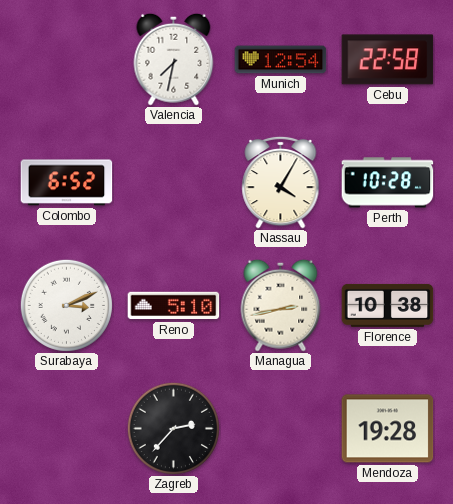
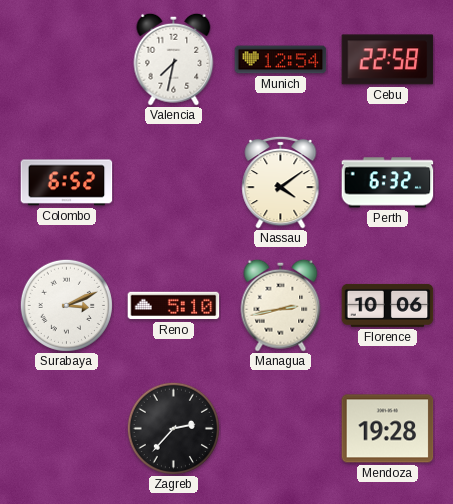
Nassau: 4:05 -> 4:09 (281, 182)
Perth: 10:28 -> 6:32 (388, 183)
Florence: 10:38 -> 10:06 (388, 305)
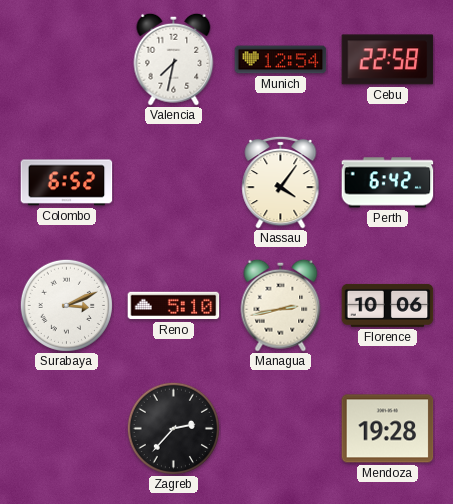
Nassau: 4:09 -> 4:06 (281, 182)
Perth: 6:32 -> 6:42 (388, 183)
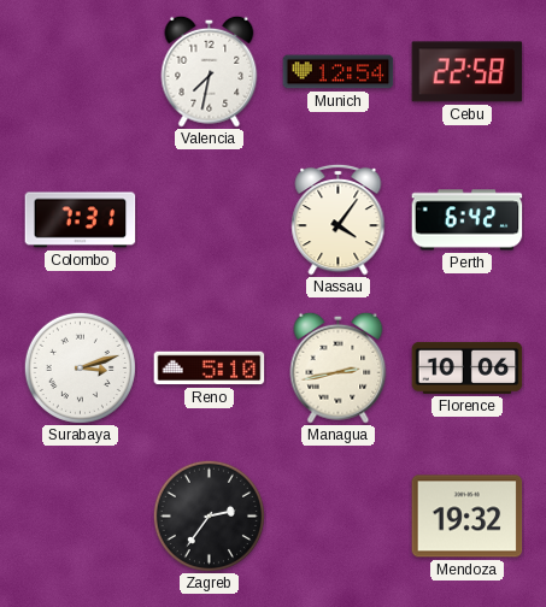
Colombo: 6:52 -> 7:31 (81, 220)
Surabaya: 3:11 -> 3:12 (80, 367)
Zagreb: 2:37 -> 2:36 (209, 515)
Mendoza: 19:28 -> 19:32 (468, 517)
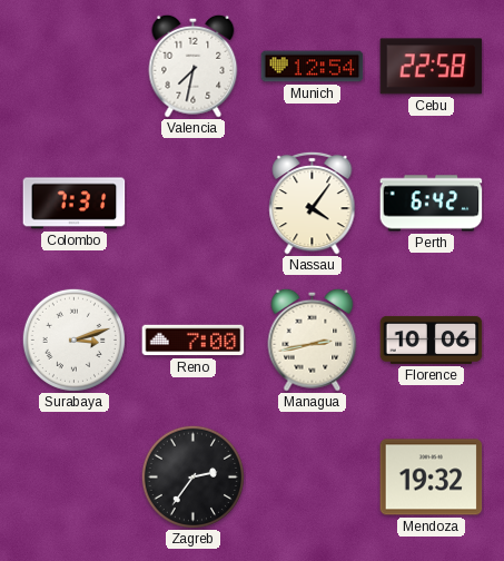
Reno: 5:10 -> 7:00 (194, 341)
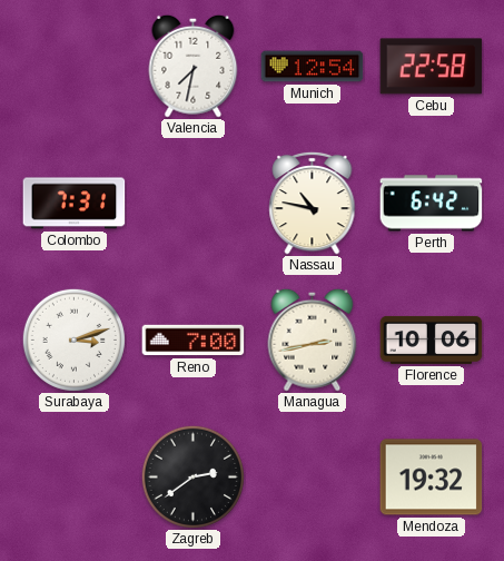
Nassau: 4:06 -> 10:47 (313, 203)
Zagreb: 2:36 -> 2:39 (192, 476)
